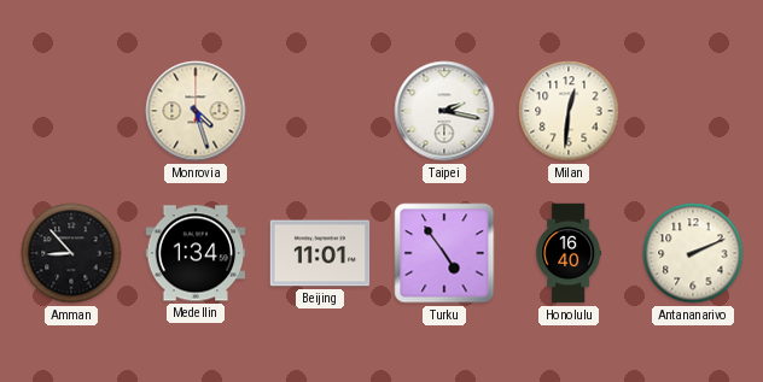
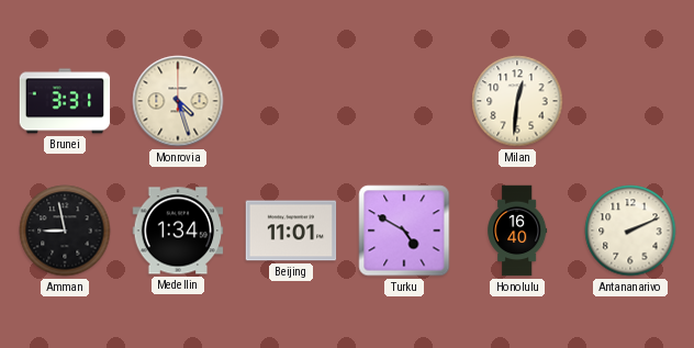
Brunei: none -> 3:31 (65, 101)
Taipei: 2:17 -> none (444, 111)
Amman: 8:53 -> 8:58 (65, 231)
Turku: 4:54 -> 4:50 (404, 231)
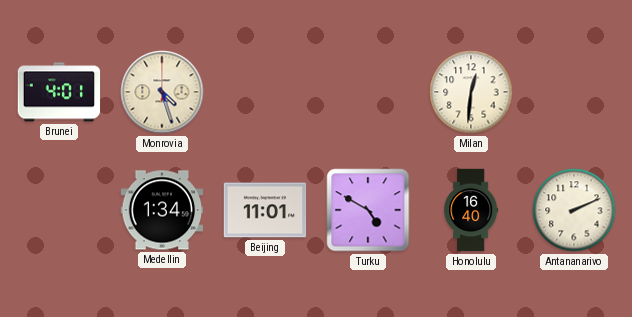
Brunei: 3:31 -> 4:01 (59, 92)
Amman: 8:58 -> none (65, 231)
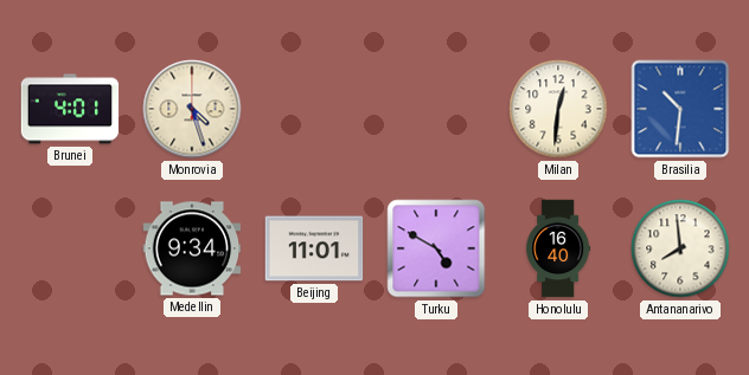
Brasilia: none -> 10:31 (680, 109)
Medellin: 1:34 -> 9:34 (192, 248)
Antananarivo: 2:11 -> 7:59 (680, 248)
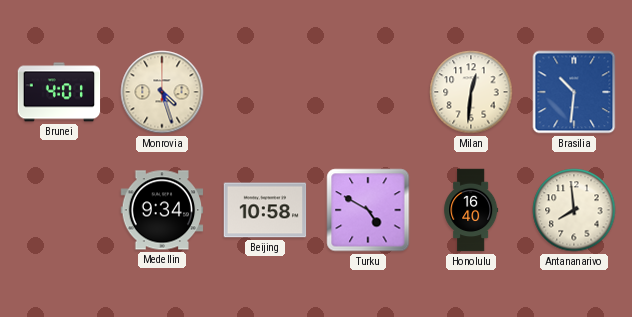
Beijing: 11:01 -> 10:58 (265, 210)
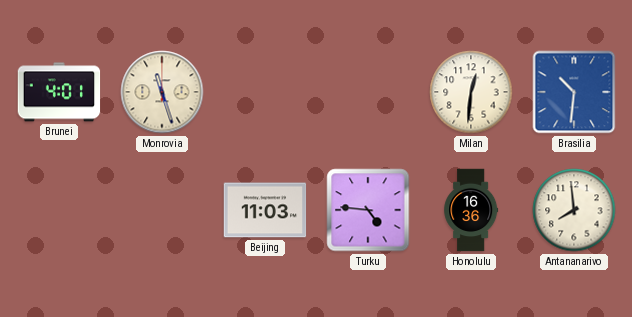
Monrovia: 4:27 -> 11:27 (162, 92)
Medellin: 9:34 -> none (162, 210)
Beijing: 10:58 -> 11:03 (265, 210)
Turku: 4:50 -> 4:46 (368, 210)
Honolulu: 16:40 -> 16:36 (471, 210)
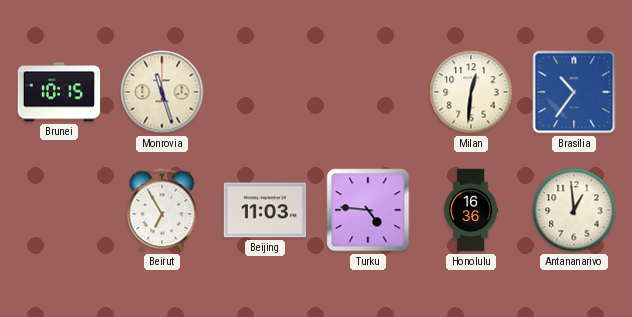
Brunei: 4:01 -> 10:15 (59, 92)
Brasilia: 10:31 -> 10:36 (574, 92)
Beirut: none -> 6:55 (162, 210)
Antananarivo: 7:59 -> 12:59 (574, 210)
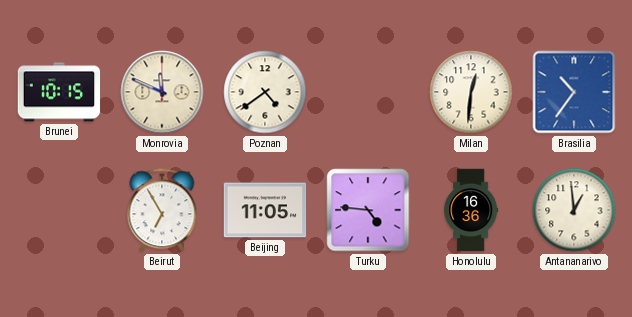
Monrovia: 11:27 -> 11:49 (162, 92)
Poznan: none -> 4:39 (265, 92)
Beijing: 11:03 -> 11:05 (265, 210)
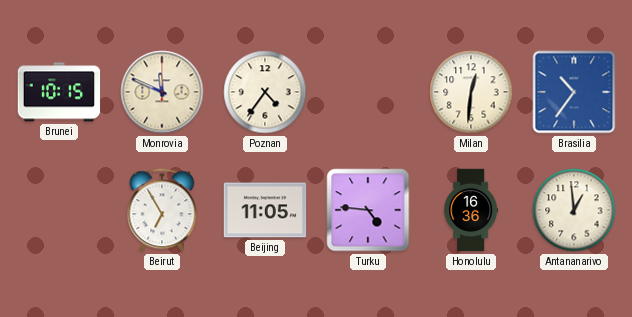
Poznan: 4:39 -> 4:36 (265, 92)
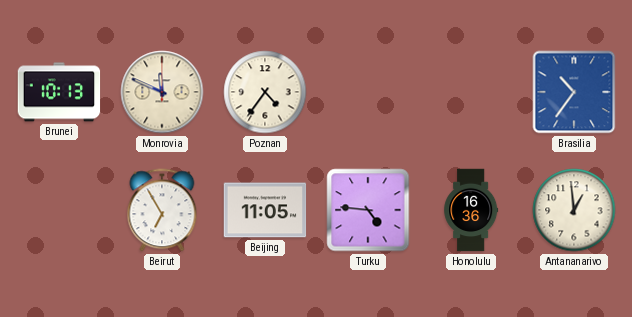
Brunei: 10:15 -> 10:13 (59, 92)
Milan: 12:31 -> none (471, 92)
